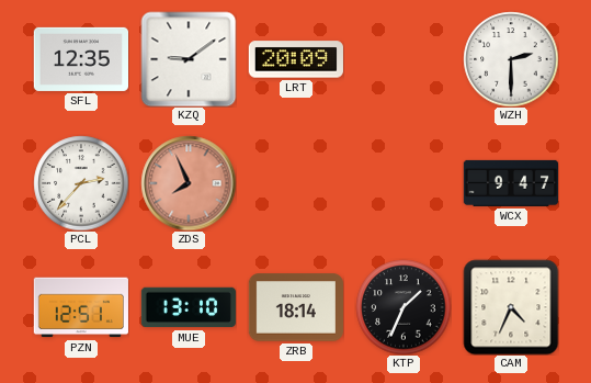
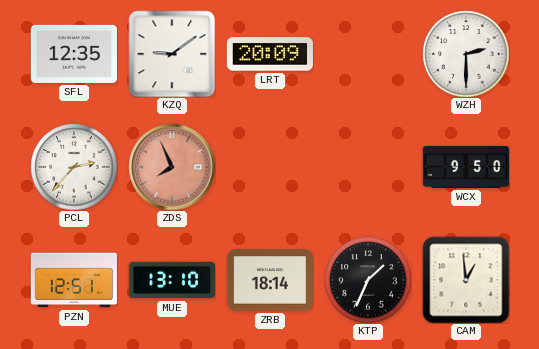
WCX: 9:47 -> 9:50 (465, 167)
CAM: 4:34 -> 12:59 (466, 280)
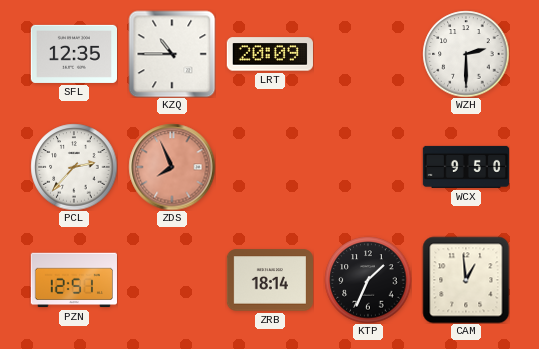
KZQ: 9:09 -> 10:45 (172, 54)
MUE: 13:10 -> none (172, 280)
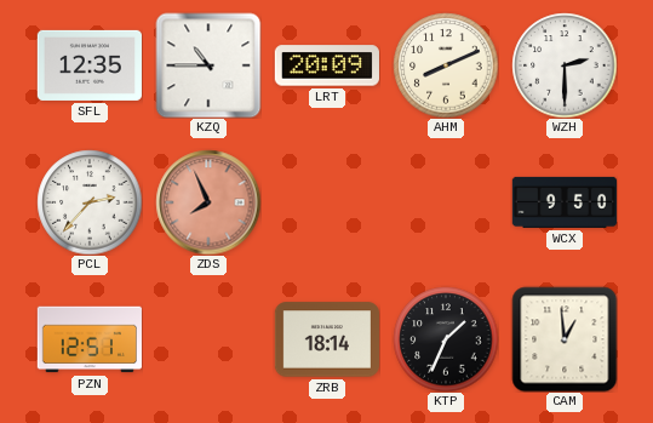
AHM: none -> 8:11 (446, 65)
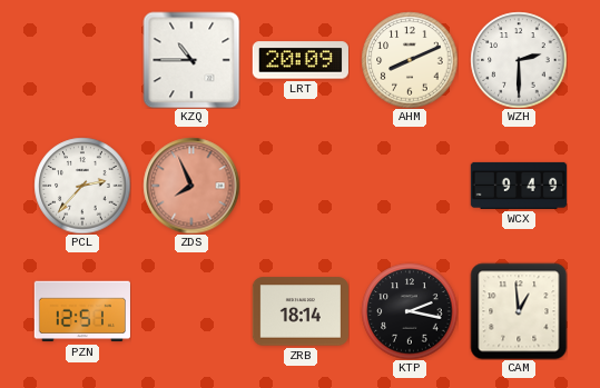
SFL: 12:35 -> none (88, 65)
WCX: 9:50 -> 9:49 (518, 186)
KTP: 1:34 -> 2:17 (410, 311)
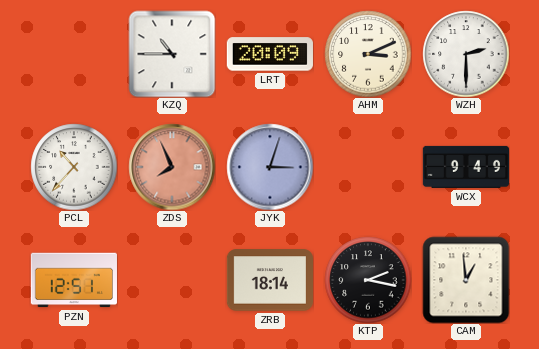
AHM: 8:11 -> 3:11 (368, 54)
PCL: 2:37 -> 10:37 (74, 167)
JYK: none -> 3:03 (270, 167)
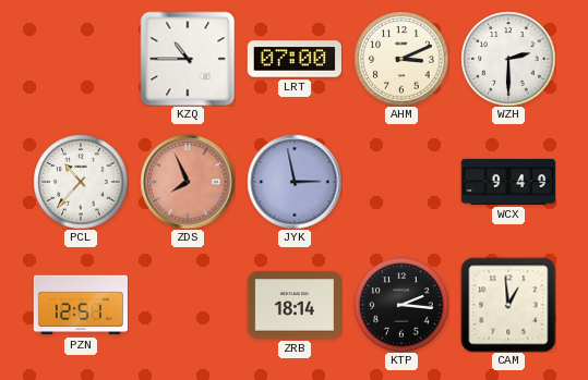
LRT: 20:09 -> 07:00 (295, 59)
JYK: 3:03 -> 2:58 (295, 182)
KTP: 2:17 -> 2:16 (401, 305)
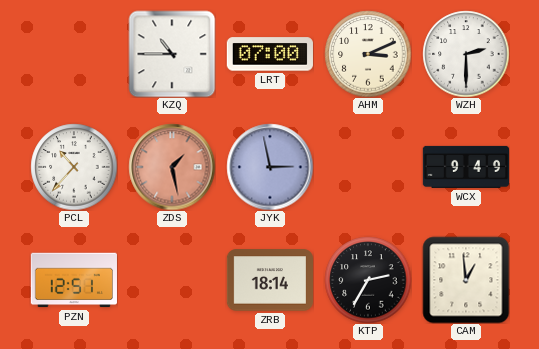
ZDS: 7:56 -> 1:28 (172, 167)
KTP: 2:16 -> 2:35 (368, 280)
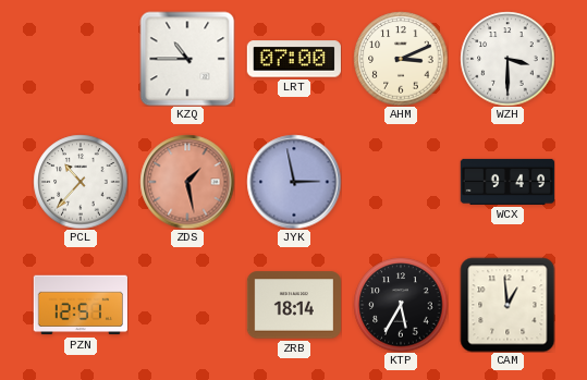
WZH: 2:30 -> 3:30 (507, 59)
KTP: 2:35 -> 5:35 (401, 305)
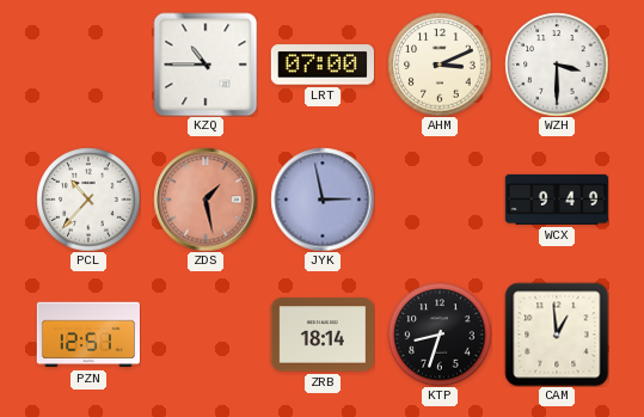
KTP: 5:35 -> 8:33 (440, 335)
